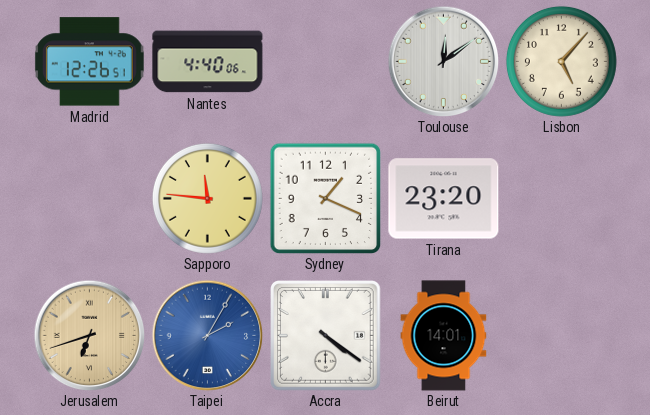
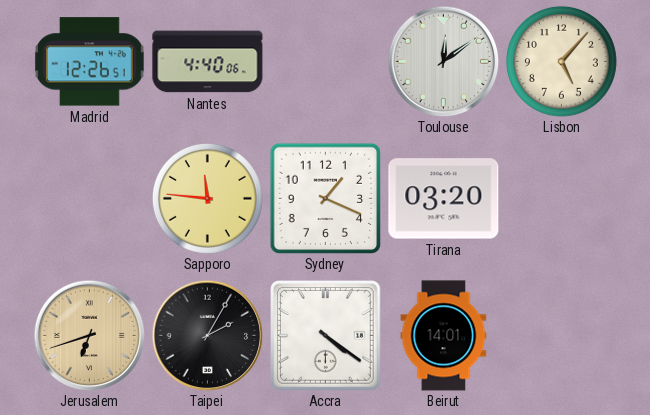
Tirana: 23:20 -> 03:20 (444, 199)
Taipei dial: blue -> black (207, 335)
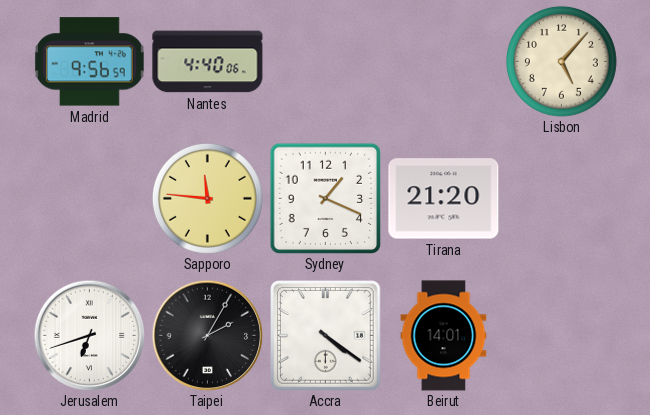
Madrid: 12:26 -> 9:56 (89, 62)
Toulouse: 12:09 -> none (443, 61)
Tirana: 03:20 -> 21:20 (444, 199)
Jerusalem dial: champagne -> white (89, 335)
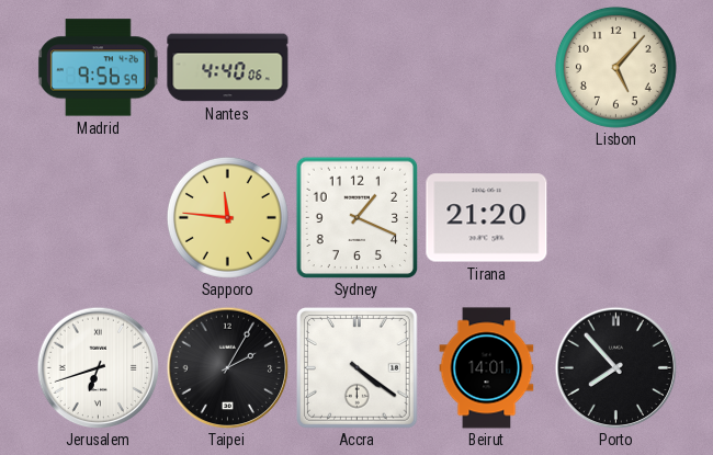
Porto: none -> 7:53 (615, 367)
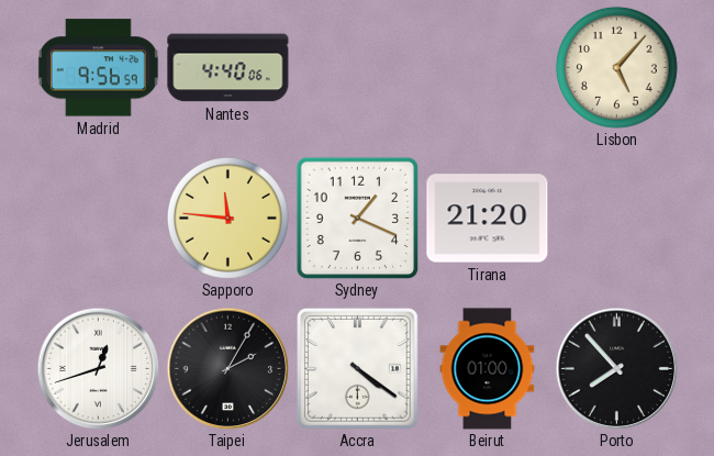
Jerusalem: 6:42 -> 12:42 (98, 368)
Beirut: 14:01 -> 01:00 (488, 369)
